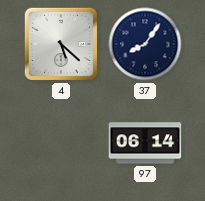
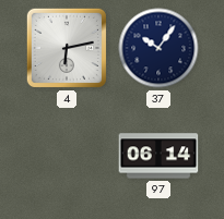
4: 5:22 -> 6:13 (67, 48)
37: 8:06 -> 10:06 (158, 48)
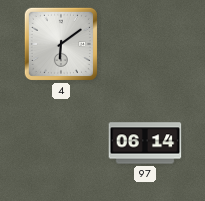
4: 6:13 -> 6:09 (61, 44)
37: 10:06 -> none (158, 48)
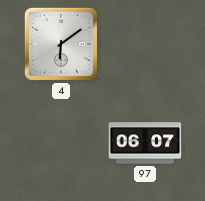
97: 06:14 -> 06:07 (145, 143)
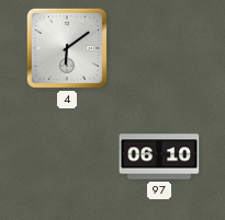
97: 06:07 -> 06:10 (159, 157)
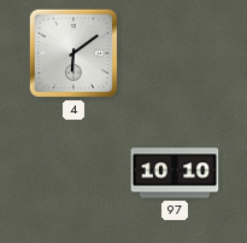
97: 06:10 -> 10:10 (175, 173)
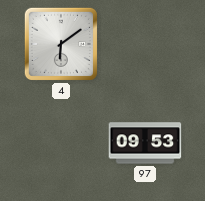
97: 10:10 -> 09:53 (145, 143)
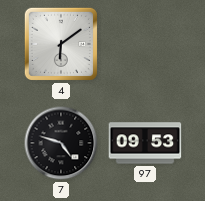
7: none -> 4:48 (61, 143)
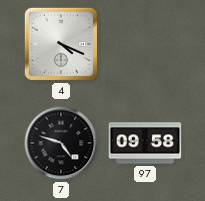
4: 6:09 -> 4:19 (61, 44)
97: 09:53 -> 09:58 (145, 143)
